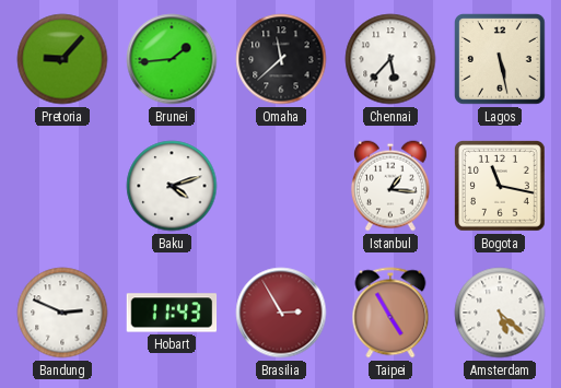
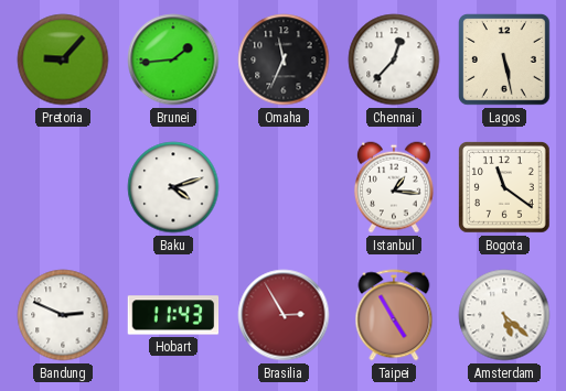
Omaha: 11:38 -> 11:34 (284, 59)
Chennai: 5:37 -> 12:37 (394, 59)
Bogota: 11:17 -> 11:21 (505, 188)
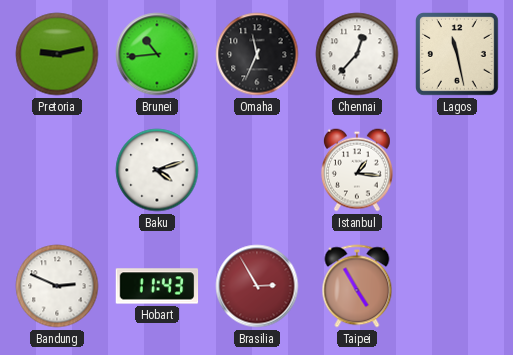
Pretoria: 9:07 -> 9:13 (57, 54)
Brunei: 1:44 -> 10:44 (157, 54)
Lagos: 5:28 -> 11:28 (458, 55)
Bogota: 11:21 -> none (505, 188)
Amsterdam: 5:22 -> none (504, 315)
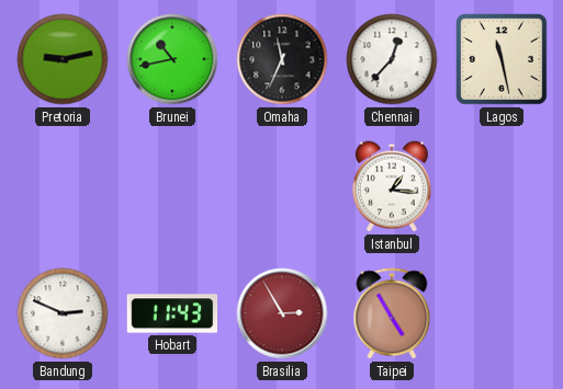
Brunei: 10:44 -> 10:43 (172, 59)
Baku: 4:12 -> none (157, 170)
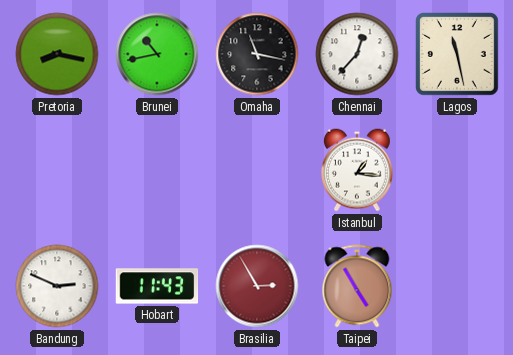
Pretoria: 9:13 -> 8:17 (57, 54)
Omaha: 11:34 -> 11:17 (257, 54)
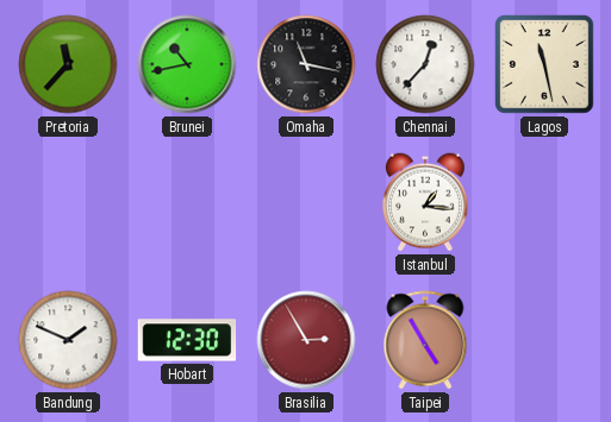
Pretoria: 8:17 -> 11:37 (68, 64)
Bandung: 2:49 -> 1:49 (68, 340)
Hobart: 11:43 -> 12:30 (187, 340)
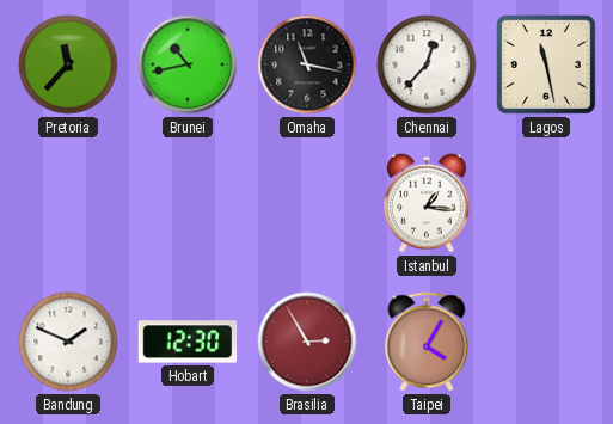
Taipei: 4:55 -> 4:05 (427, 342)
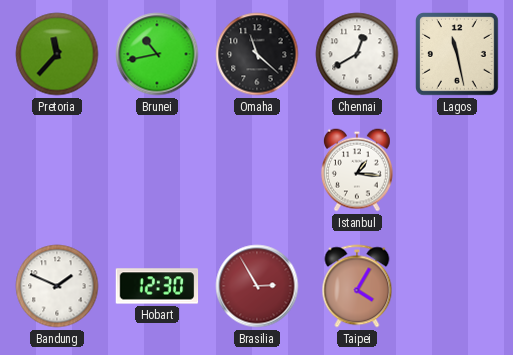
Omaha: 11:17 -> 11:22 (257, 54)
Chennai: 12:37 -> 12:40 (357, 54)
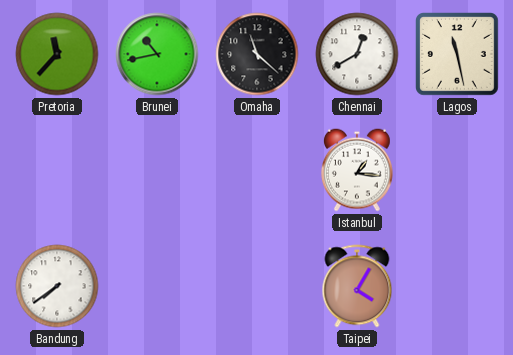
Bandung: 1:49 -> 7:39 (57, 286)
Hobart: 12:30 -> none (157, 286)
Brasilia: 2:55 -> none (257, 286)
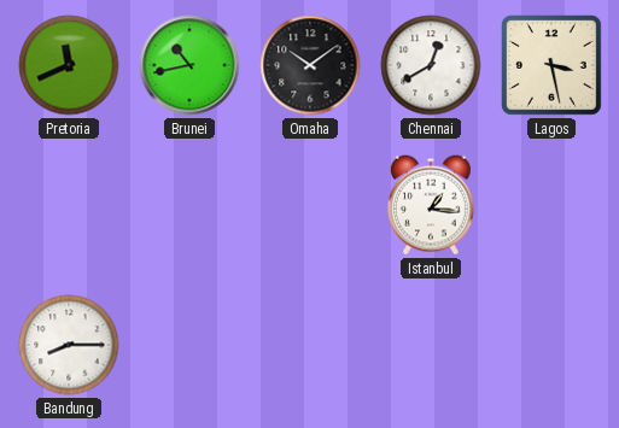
Pretoria: 11:37 -> 11:41 (69, 65)
Omaha: 11:22 -> 10:09 (310, 65)
Lagos: 11:28 -> 3:28 (553, 66)
Bandung: 7:39 -> 8:15 (69, 345)
Taipei: 4:05 -> none (357, 286)
